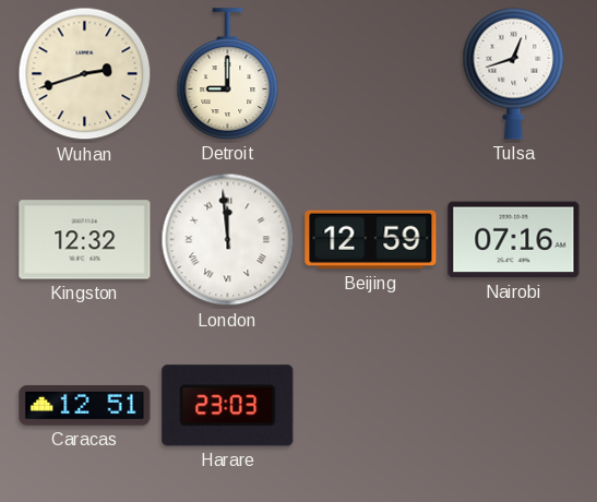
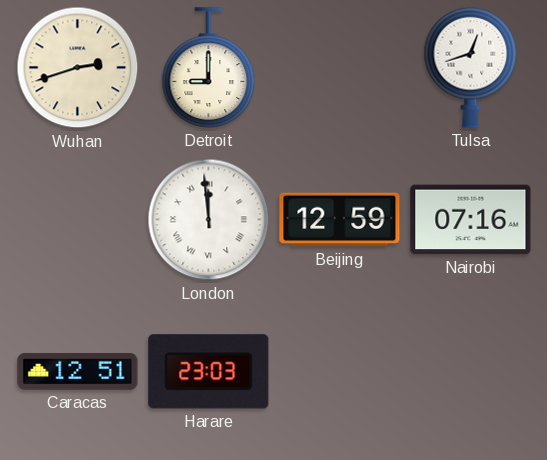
Kingston: 12:32 -> none (85, 240)
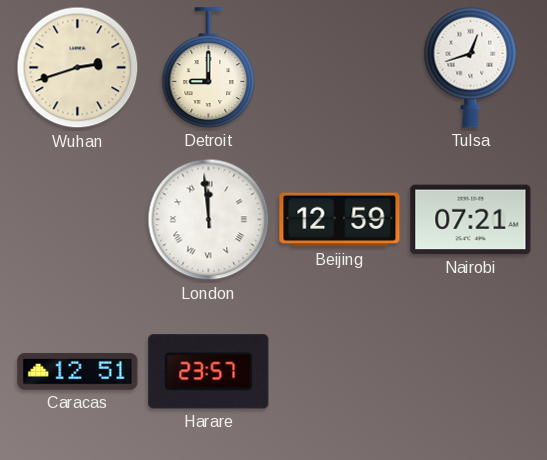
Nairobi: 07:16 -> 07:21 (471, 220)
Harare: 23:03 -> 23:57 (209, 372)
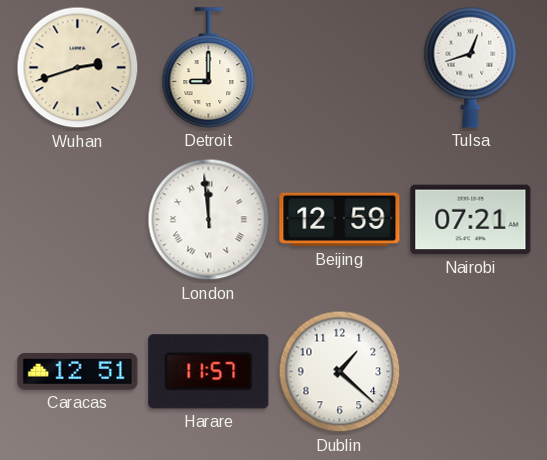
Harare: 23:57 -> 11:57 (209, 372)
Dublin: none -> 1:22 (340, 372)
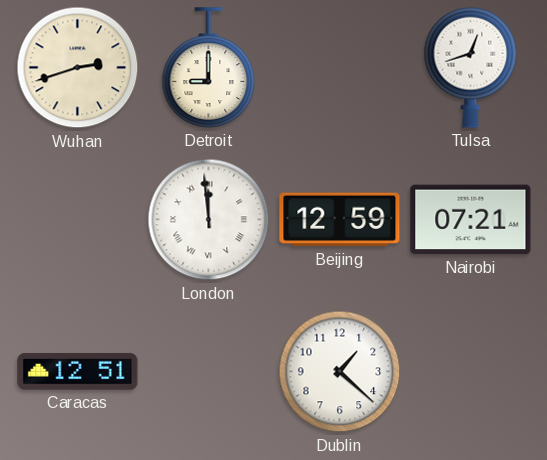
Harare: 11:57 -> none (209, 372)
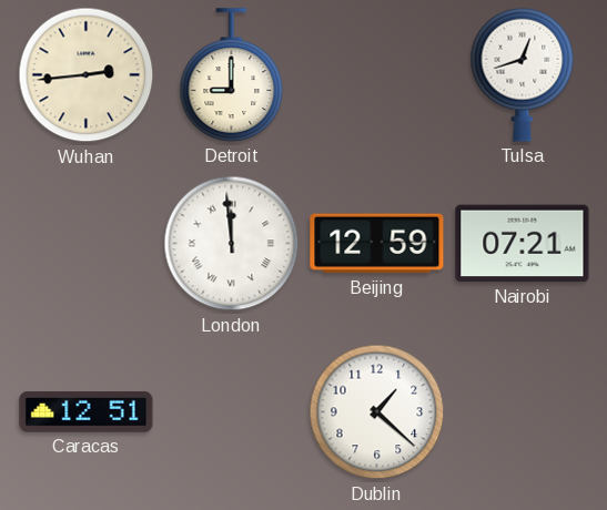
Wuhan: 2:42 -> 2:44 (87, 75)
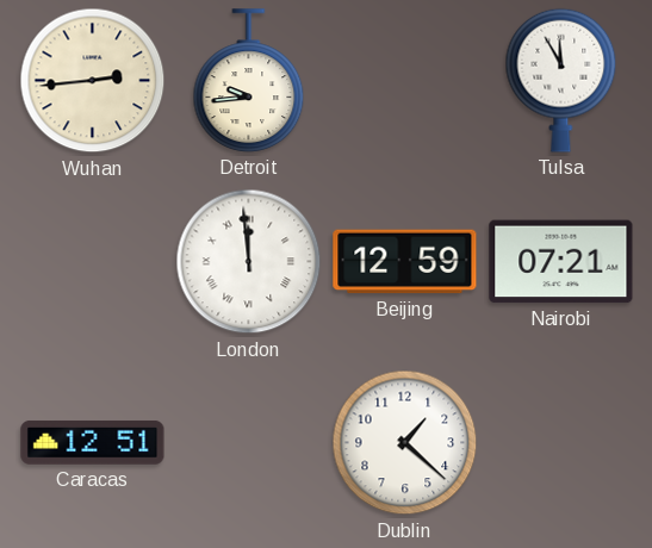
Detroit: 9:00 -> 9:44 (249, 81)
Tulsa: 12:42 -> 11:55 (561, 80)
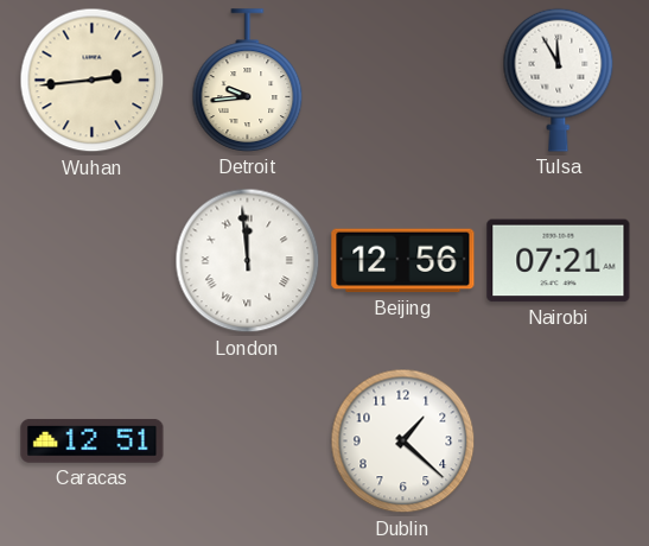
Beijing: 12:59 -> 12:56 (403, 261)
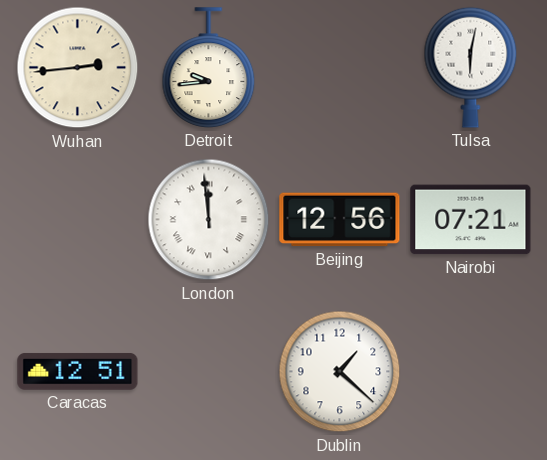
Tulsa: 11:55 -> 6:02 (471, 67)
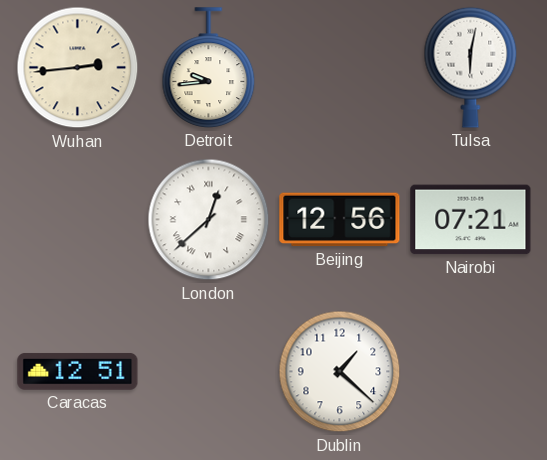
London: 11:59 -> 12:38 (209, 220)
